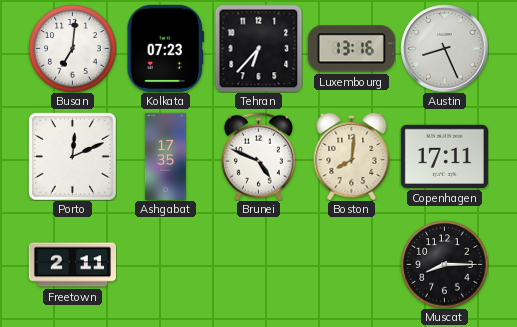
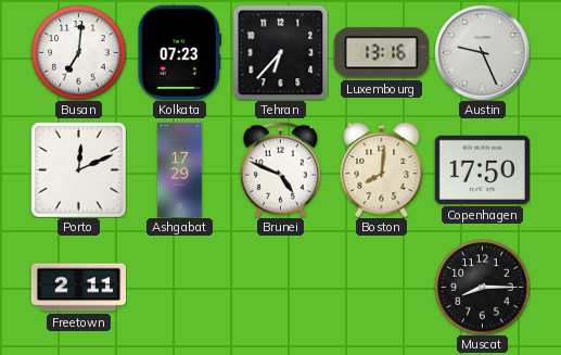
Austin: 8:26 -> 9:26 (482, 52)
Ashgabat: 17:35 -> 17:29 (179, 169)
Copenhagen: 17:11 -> 17:50 (482, 169)
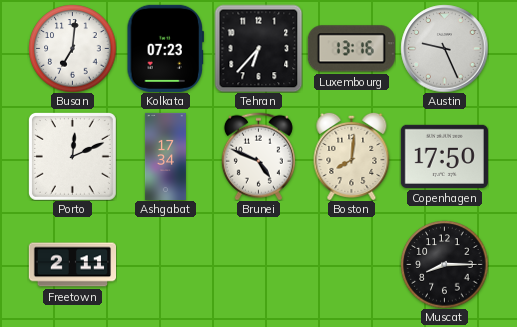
Ashgabat: 17:29 -> 17:34 (165, 156)
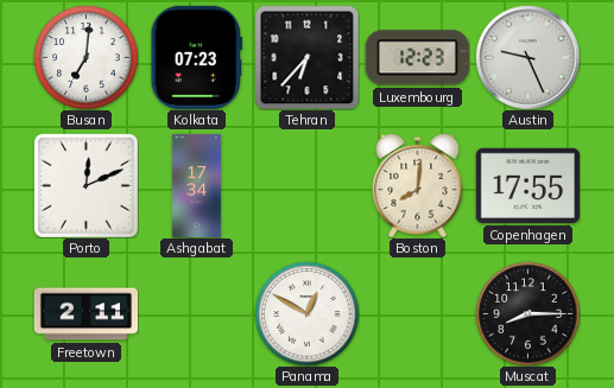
Luxembourg: 13:16 -> 12:23 (417, 58)
Brunei: 4:49 -> none (258, 156)
Copenhagen: 17:50 -> 17:55 (527, 185)
Panama: none -> 12:50 (306, 313)
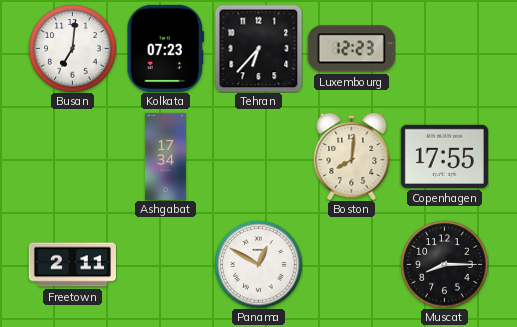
Austin: 9:26 -> none (527, 57)
Porto: 12:11 -> none (86, 185)
